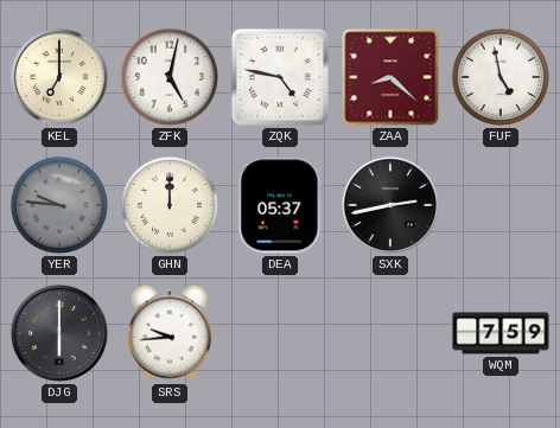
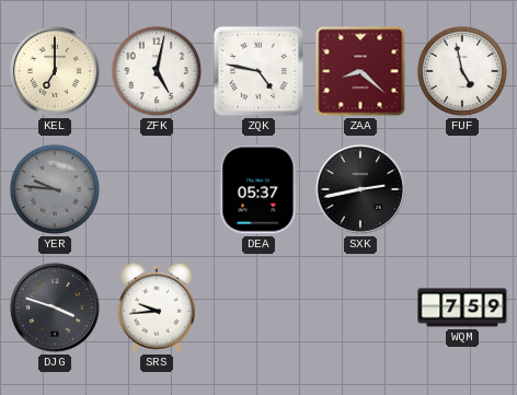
GHN: 12:00 -> none (170, 205)
DJG: 6:00 -> 3:48 (55, 307)
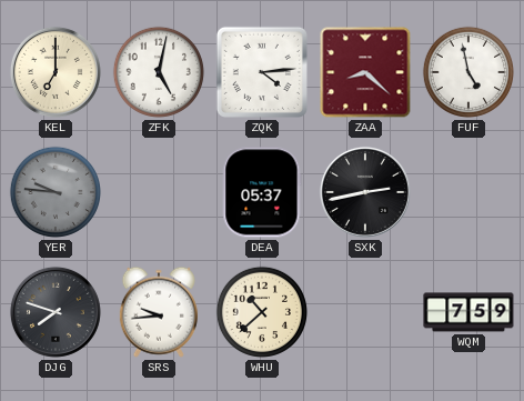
ZQK: 4:47 -> 4:14 (262, 72)
DJG: 3:48 -> 7:48 (56, 312)
WHU: none -> 10:38 (262, 312)
